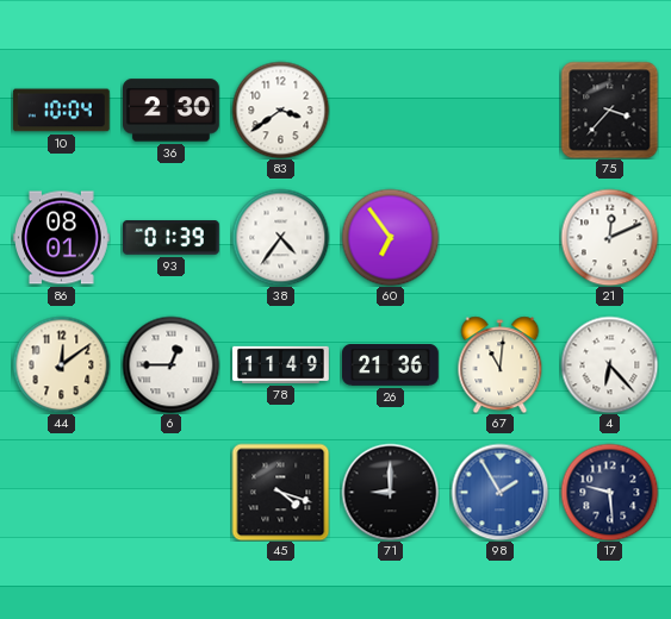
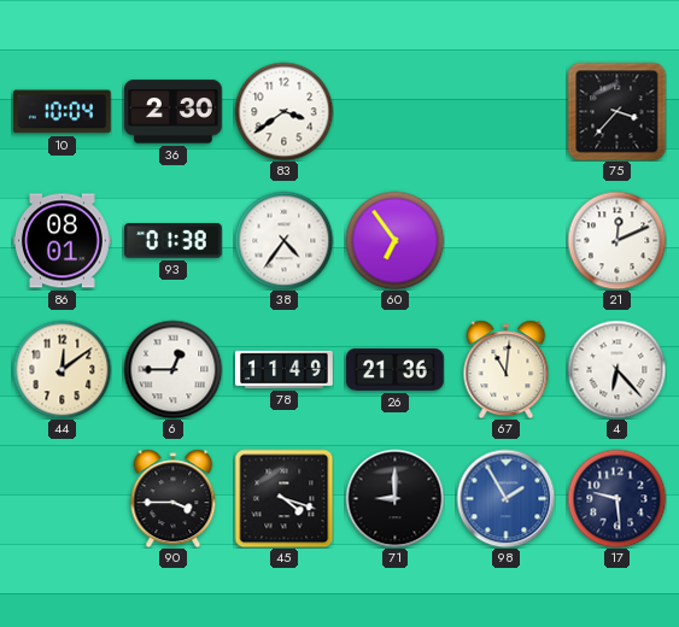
93: 01:39 -> 01:38 (174, 241)
90: none -> 3:45 (174, 498)
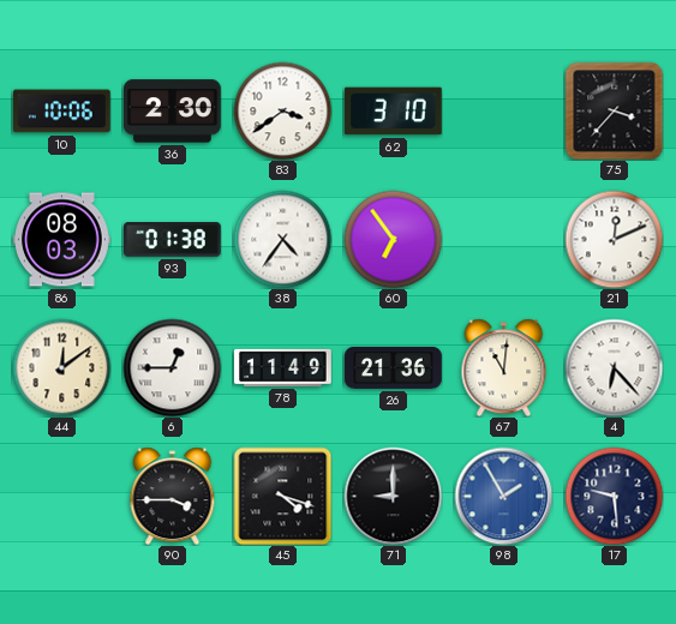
10: 10:04 -> 10:06 (61, 112)
62: none -> 3:10 (394, 112)
86: 08:01 -> 08:03 (62, 240)
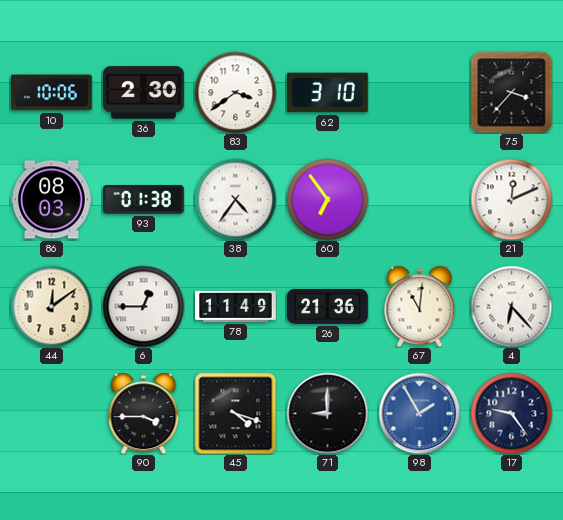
17: 9:29 -> 9:24 (511, 413)
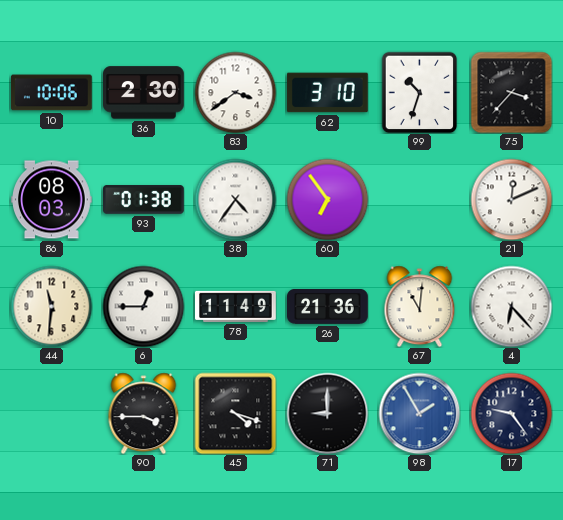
99: none -> 10:33 (420, 92)
44: 12:09 -> 11:31 (51, 306)
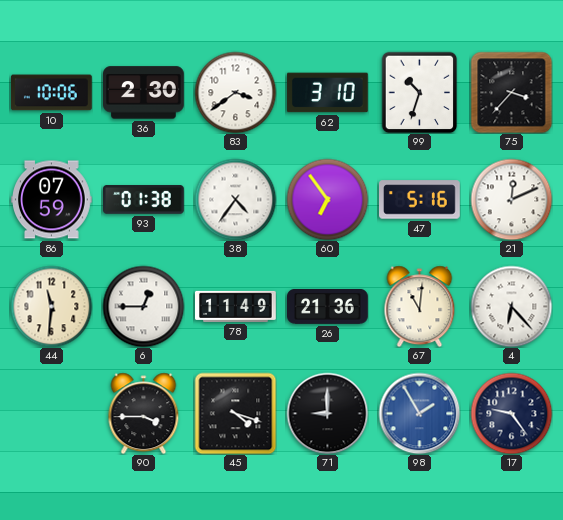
86: 08:03 -> 07:59 (52, 200)
47: none -> 5:16 (420, 200)
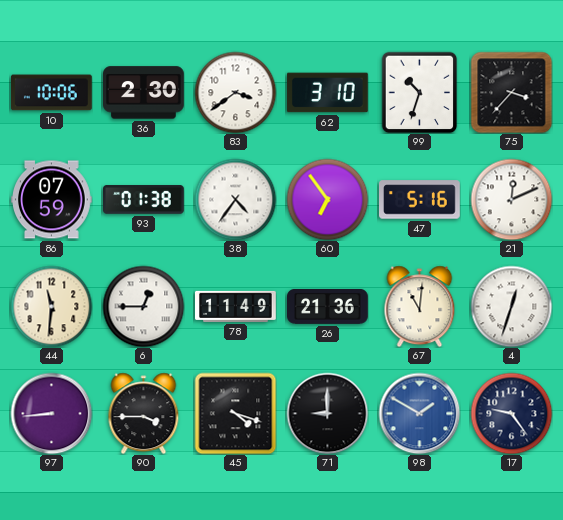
4: 6:23 -> 12:33 (511, 306)
97: none -> 8:44 (51, 413)
98: 1:55 -> 1:50 (419, 413)
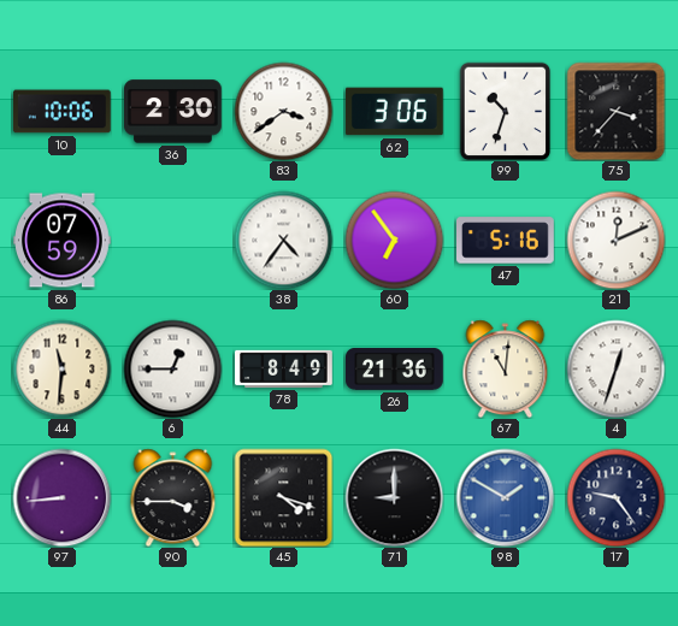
62: 3:10 -> 3:06 (395, 112)
93: 01:38 -> none (144, 200)
78: 11:49 -> 8:49 (284, 368)
